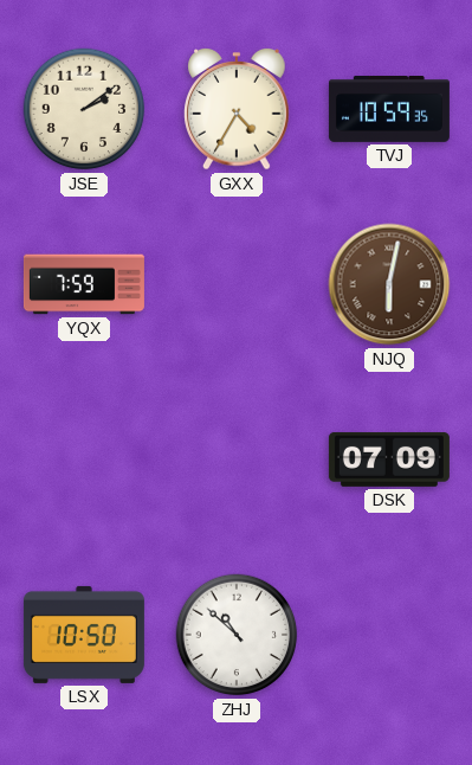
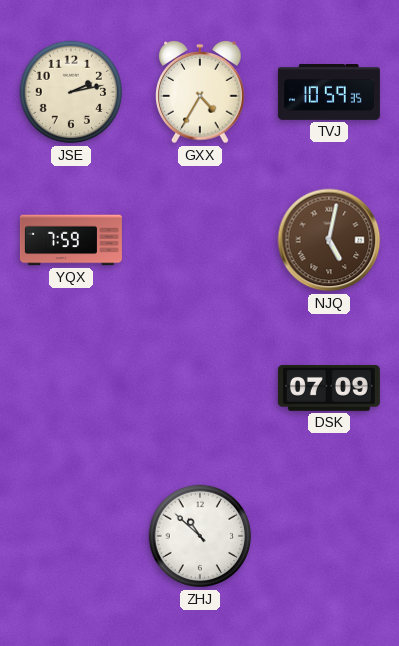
JSE: 2:09 -> 2:13 (71, 92)
NJQ: 6:02 -> 5:02 (329, 240)
LSX: 10:50 -> none (84, 635)
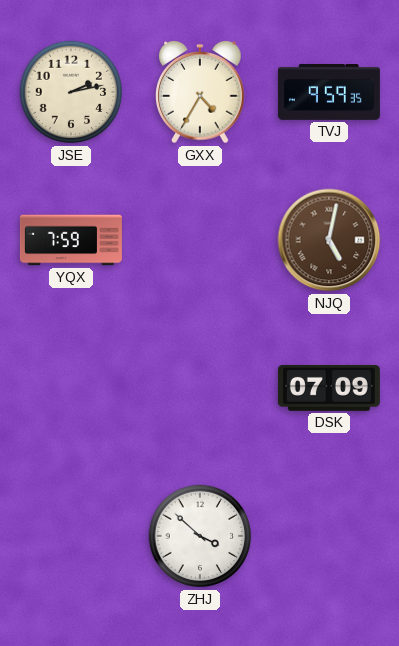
TVJ: 10:59 -> 9:59 (329, 93)
ZHJ: 10:52 -> 3:52 (200, 536)
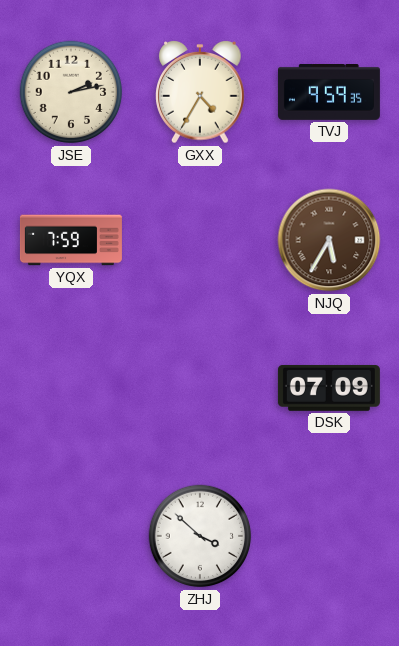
NJQ: 5:02 -> 5:35 (329, 240)
